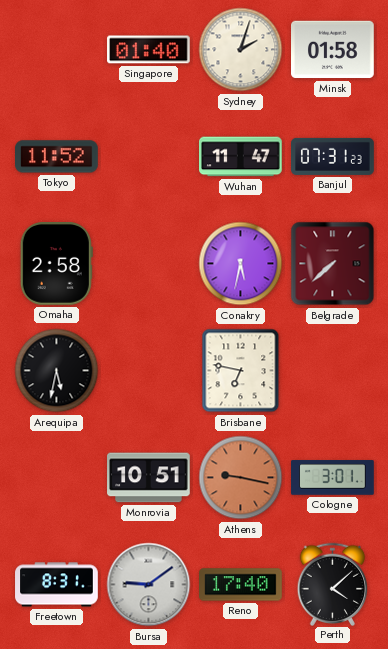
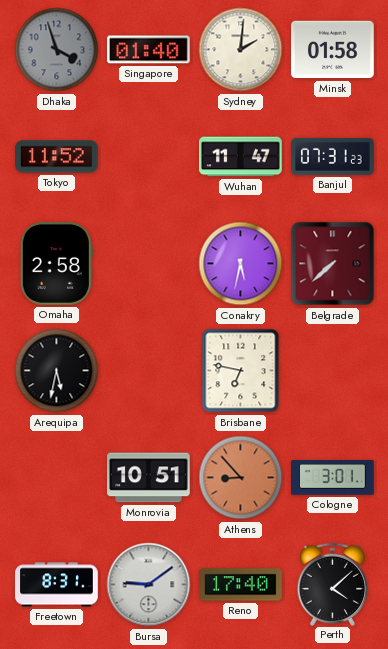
Dhaka: none -> 3:57 (57, 50)
Sydney: 2:03 -> 2:01 (241, 50)
Athens: 9:17 -> 8:53 (241, 478)
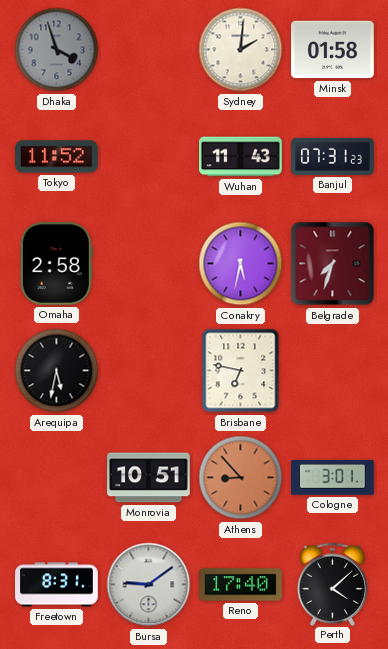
Singapore: 01:40 -> none (149, 50)
Wuhan: 11:47 -> 11:43 (241, 157)
Belgrade: 7:38 -> 7:33 (333, 264)
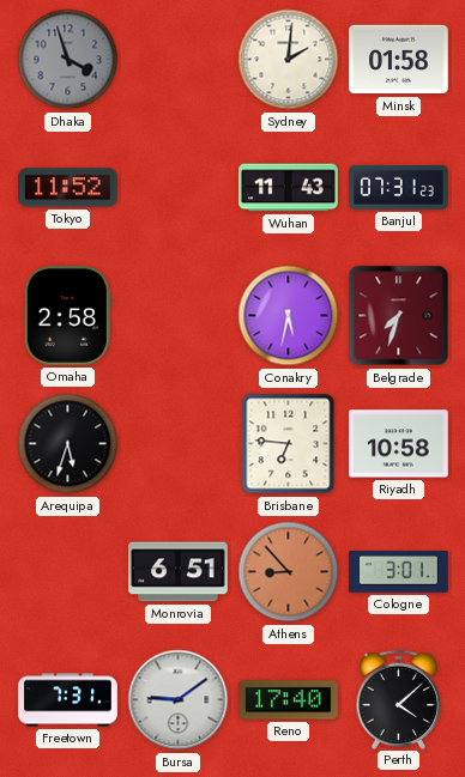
Arequipa: 5:32 -> 5:33 (68, 444)
Brisbane: 6:47 -> 6:46 (289, 444)
Riyadh: none -> 10:58 (399, 444)
Monrovia: 10:51 -> 6:51 (179, 572)
Freetown: 8:31 -> 7:31 (68, 700)
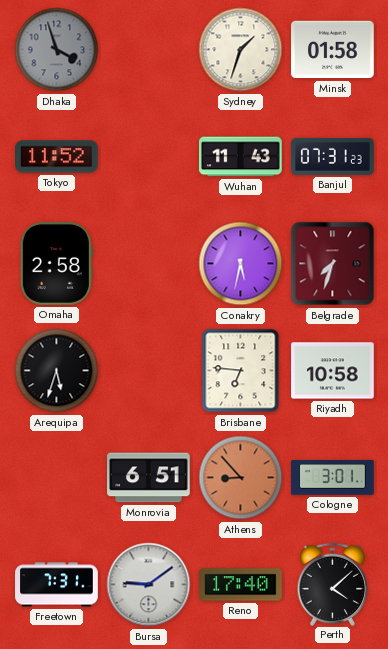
Sydney: 2:01 -> 1:33 (241, 50)
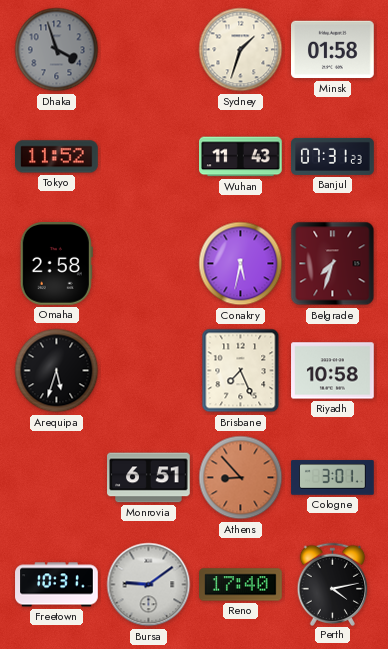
Brisbane: 6:46 -> 7:26 (241, 371)
Freetown: 7:31 -> 10:31 (57, 585)
Perth: 4:08 -> 4:13 (333, 584)
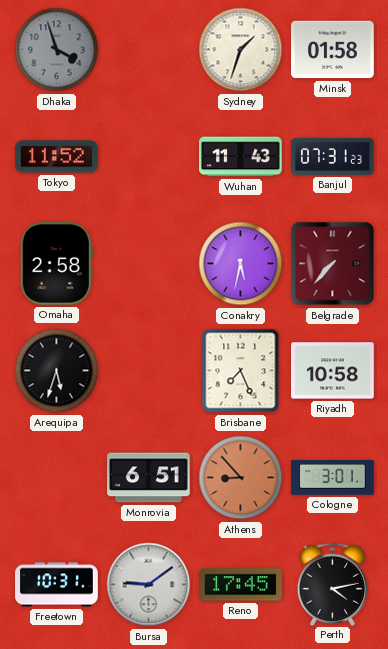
Belgrade: 7:33 -> 7:37 (333, 264)
Reno: 17:40 -> 17:45 (241, 585)
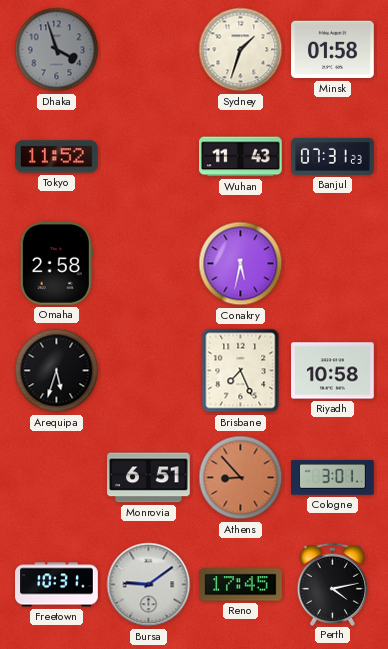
Belgrade: 7:37 -> none (333, 264)
